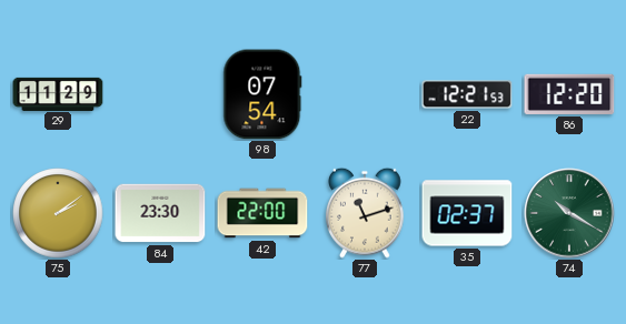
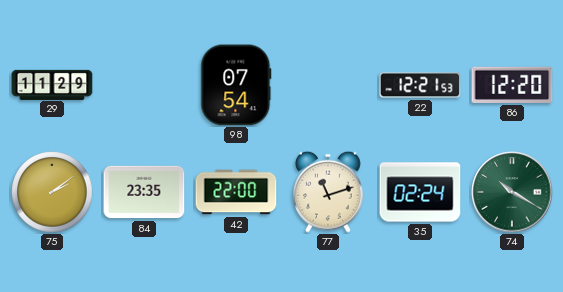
84: 23:30 -> 23:35 (144, 192)
35: 02:37 -> 02:24 (420, 192)
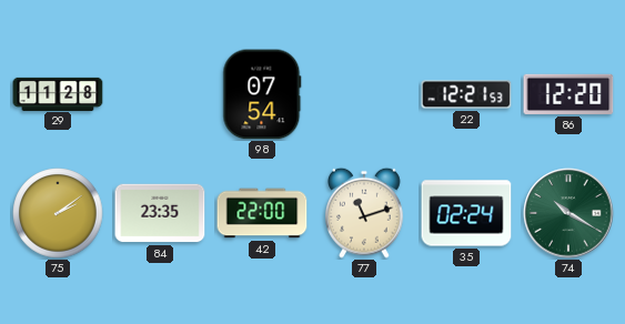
29: 11:29 -> 11:28 (58, 93)
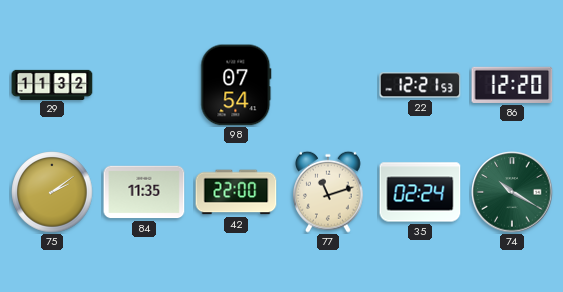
29: 11:28 -> 11:32 (52, 84)
84: 23:35 -> 11:35 (144, 192)
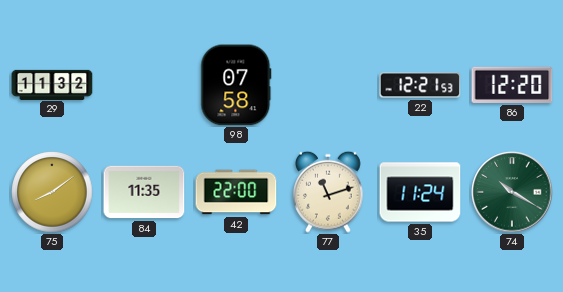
98: 07:54 -> 07:58 (236, 85)
75: 2:09 -> 8:09 (52, 192)
35: 02:24 -> 11:24 (420, 192)
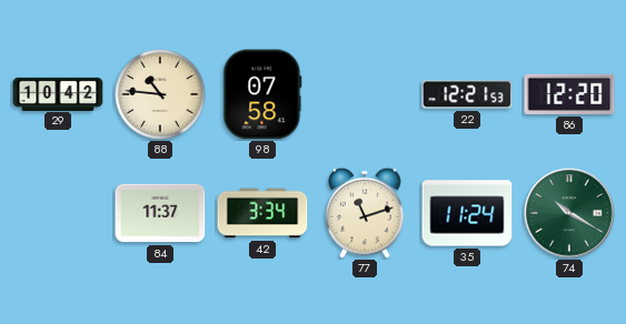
29: 11:32 -> 10:42 (58, 93)
88: none -> 10:46 (160, 94)
75: 8:09 -> none (52, 192)
84: 11:35 -> 11:37 (160, 213)
42: 22:00 -> 3:34 (262, 213)
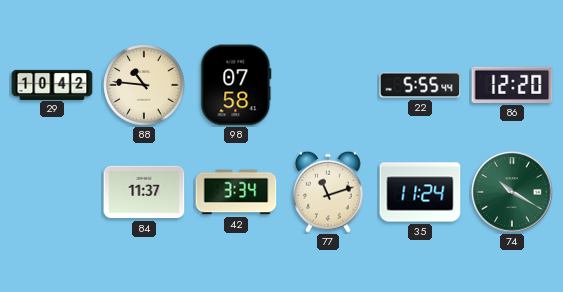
22: 12:21 -> 5:55 (420, 85)
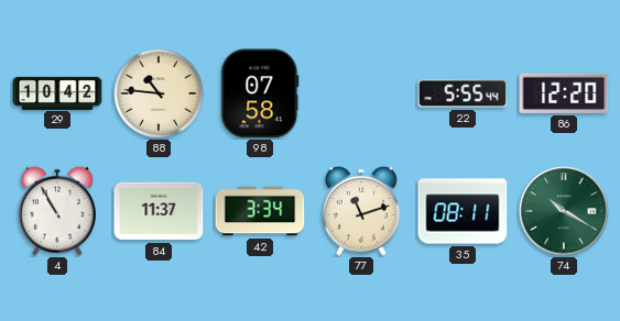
4: none -> 10:55 (57, 211)
35: 11:24 -> 08:11 (463, 211)
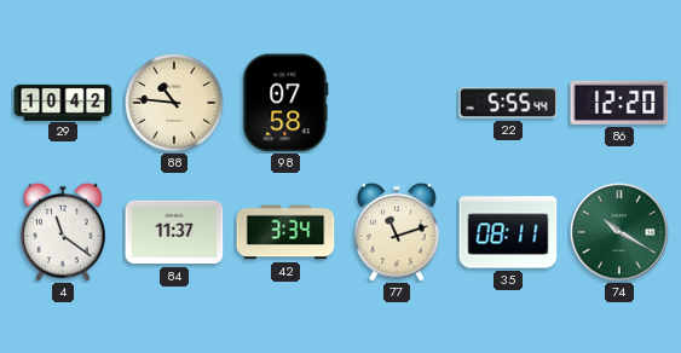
4: 10:55 -> 11:21 (63, 232)
